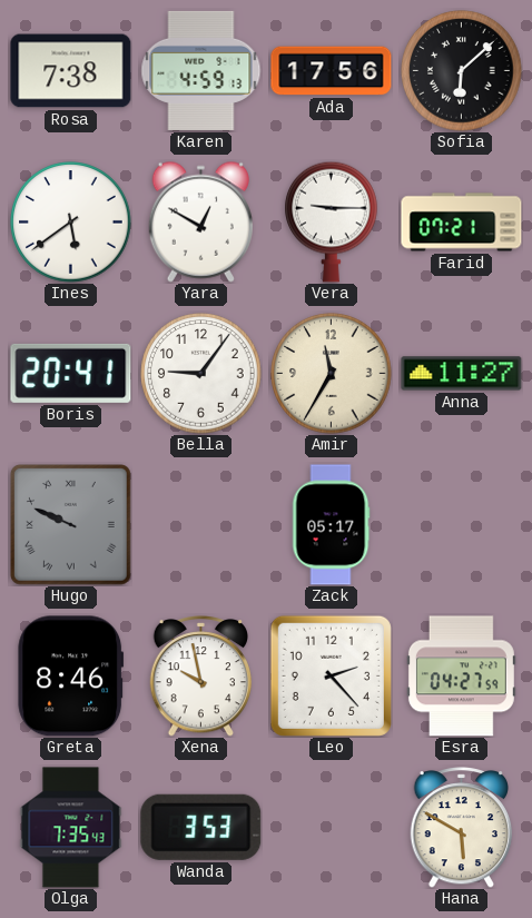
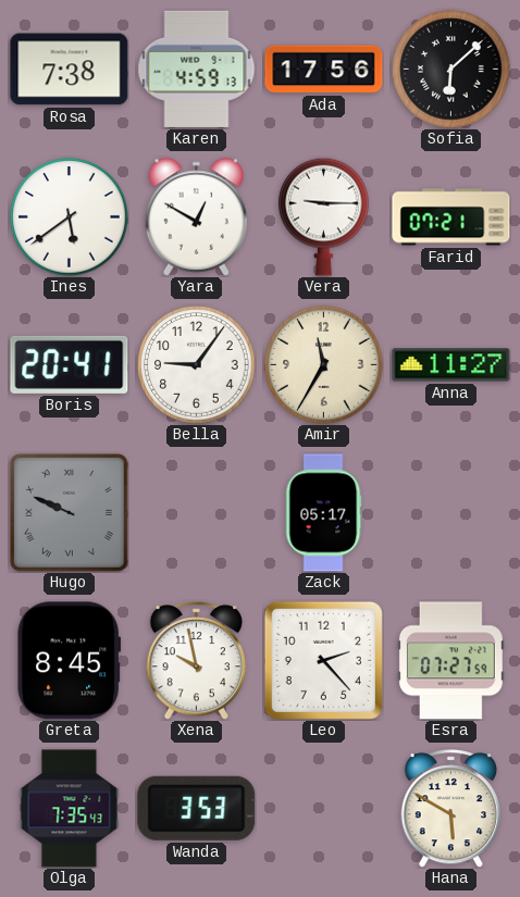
Greta: 8:46 -> 8:45 (70, 661)
Esra: 04:27 -> 07:27 (450, 661)
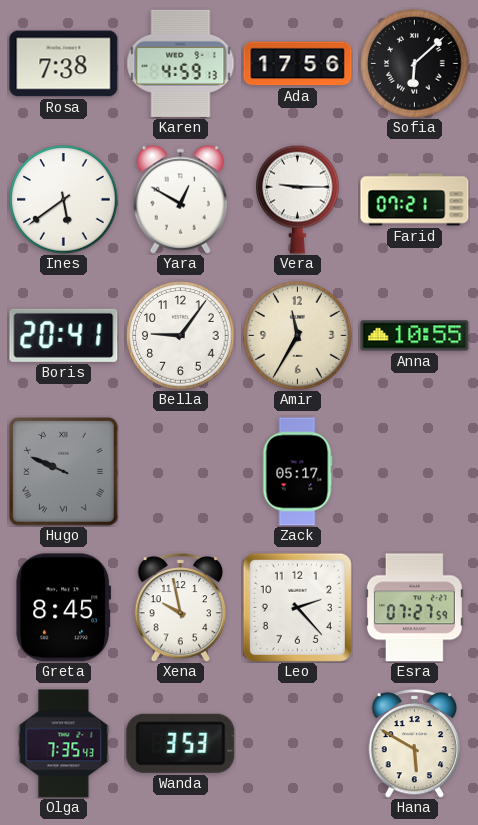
Anna: 11:27 -> 10:55 (415, 336)
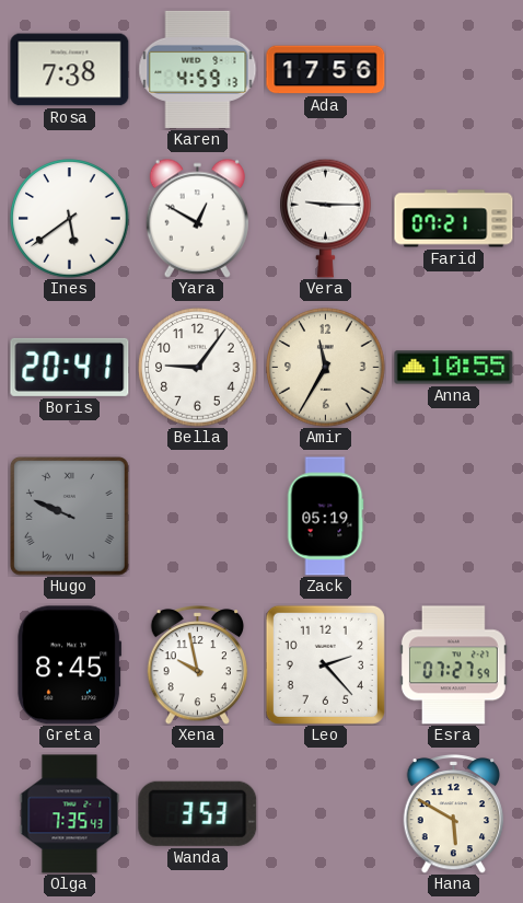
Sofia: 6:08 -> none (415, 64)
Zack: 05:17 -> 05:19 (325, 517)
